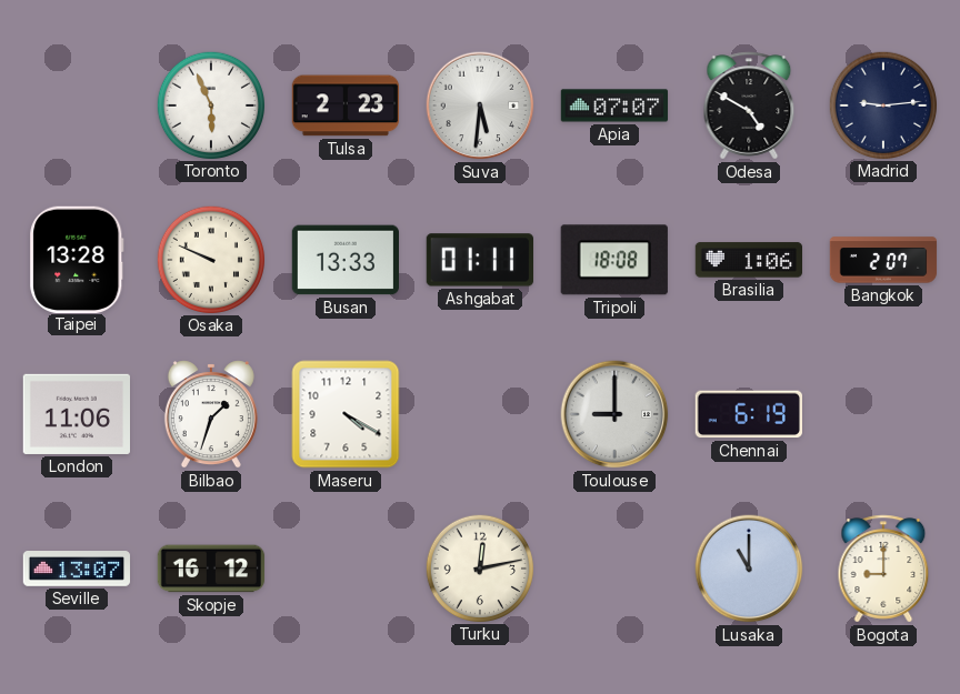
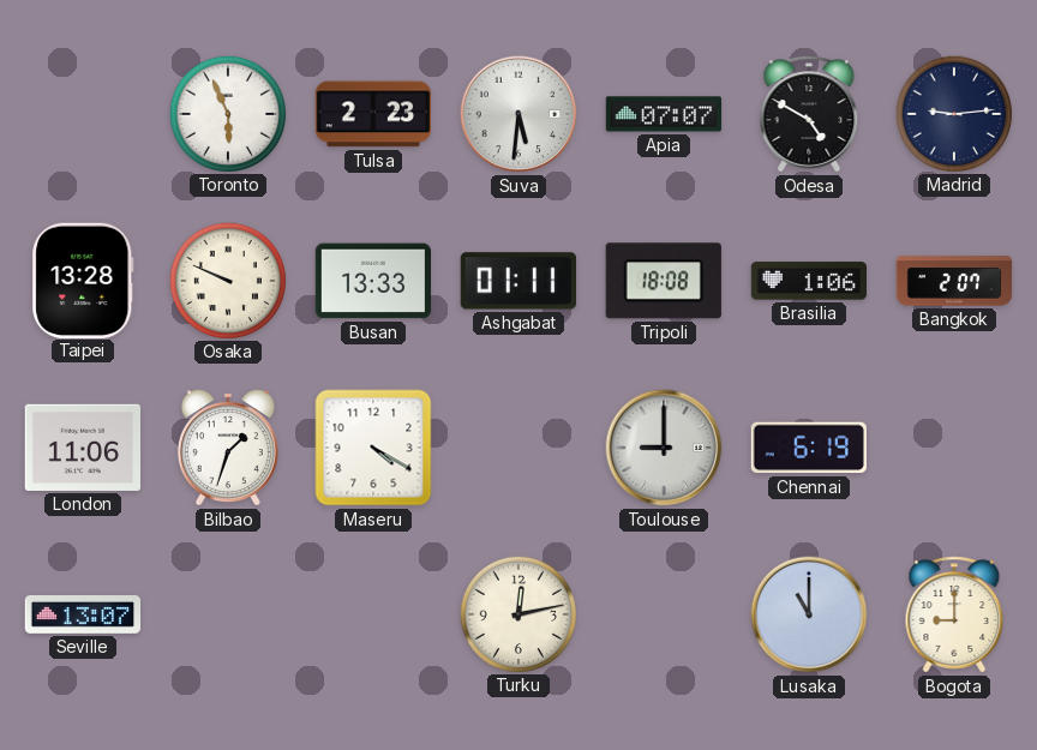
Skopje: 16:12 -> none (211, 569)
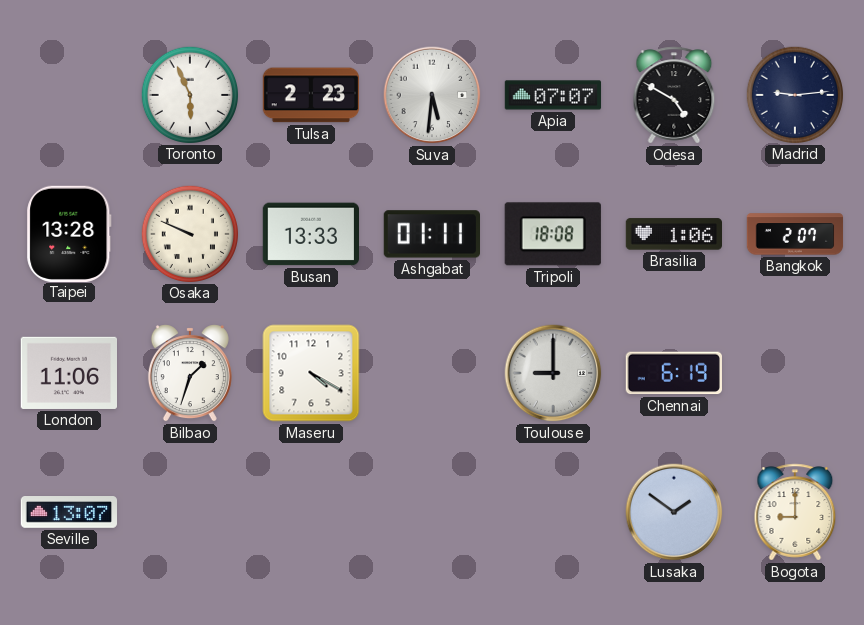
Turku: 12:13 -> none (517, 613)
Lusaka: 11:00 -> 1:51 (674, 512)
